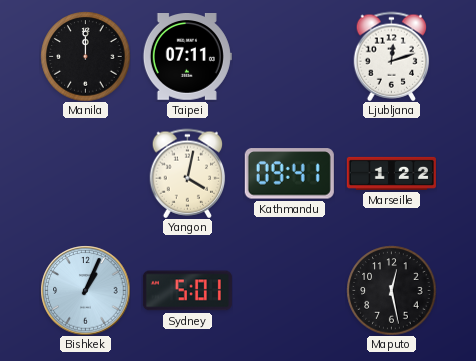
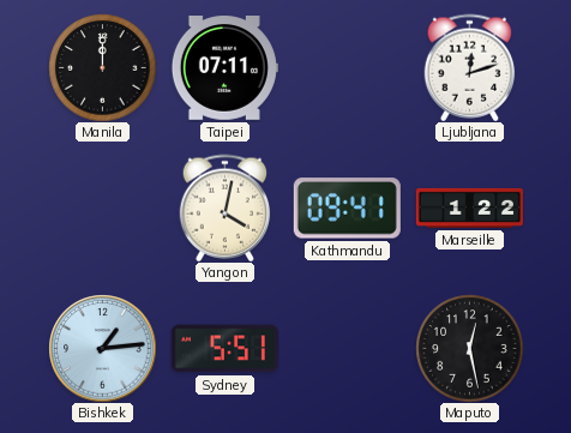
Bishkek: 1:04 -> 1:14 (102, 348)
Sydney: 5:01 -> 5:51 (224, 349)
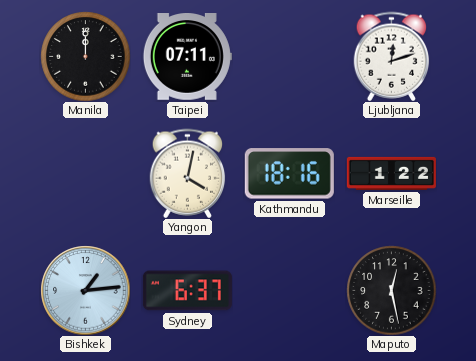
Kathmandu: 09:41 -> 18:16 (289, 174)
Sydney: 5:51 -> 6:37 (187, 291)
